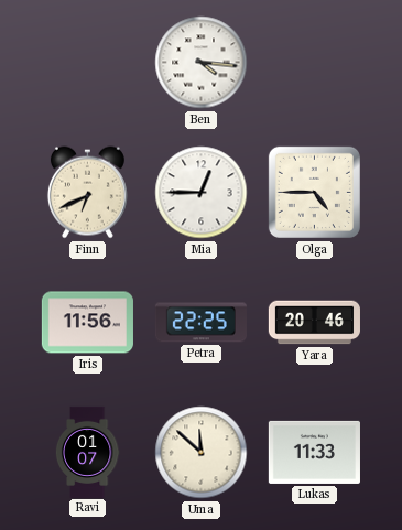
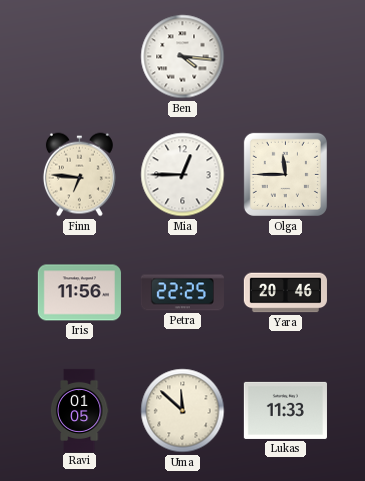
Finn: 6:41 -> 6:46 (79, 175)
Olga: 4:45 -> 11:45 (285, 174)
Ravi: 01:07 -> 01:05 (79, 410)
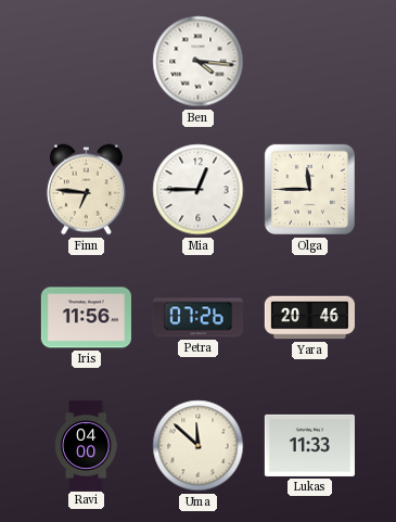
Petra: 22:25 -> 07:26 (197, 318)
Ravi: 01:05 -> 04:00 (86, 445)
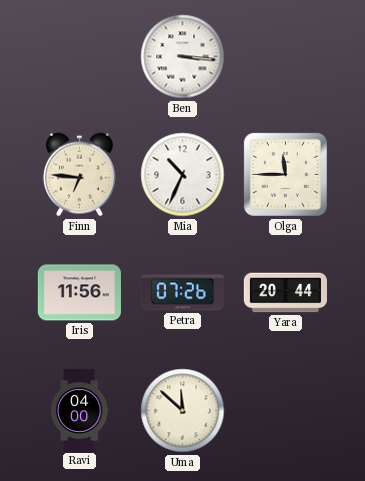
Ben: 4:16 -> 3:16 (183, 57)
Mia: 12:45 -> 10:34 (183, 175)
Yara: 20:46 -> 20:44 (285, 293)
Lukas: 11:33 -> none (309, 445)
